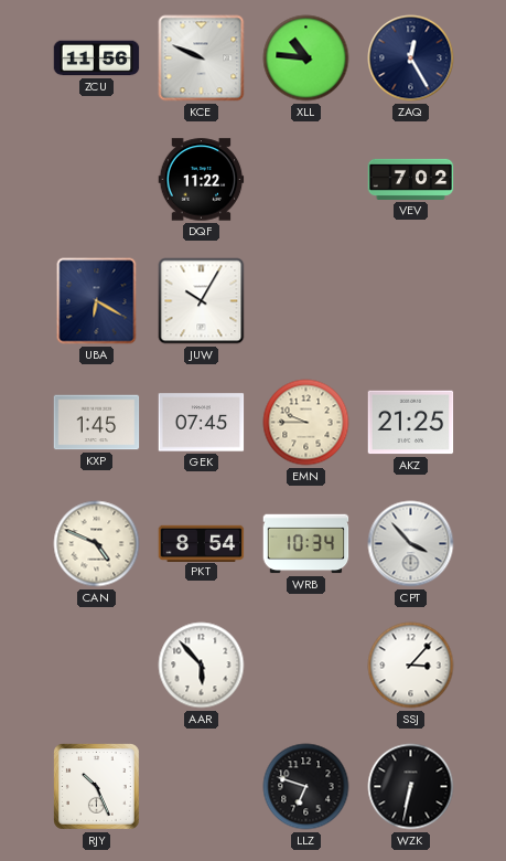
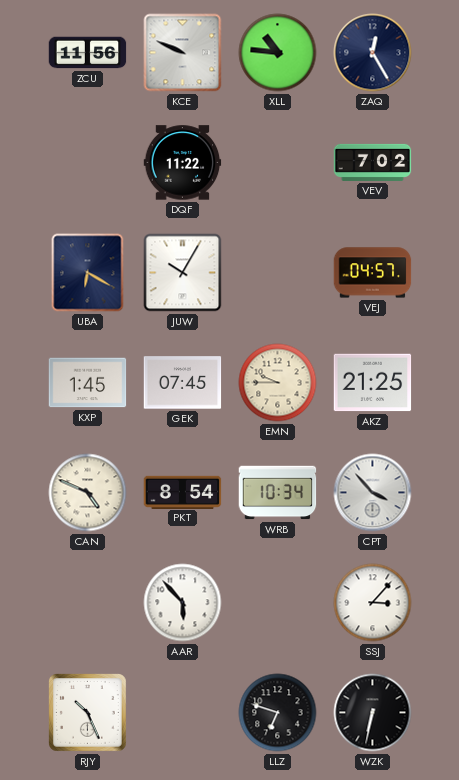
VEJ: none -> 04:57 (373, 273)
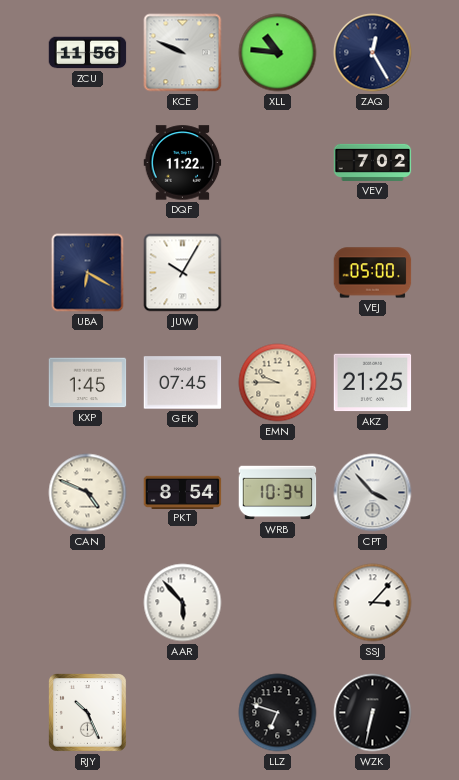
VEJ: 04:57 -> 05:00 (373, 273)
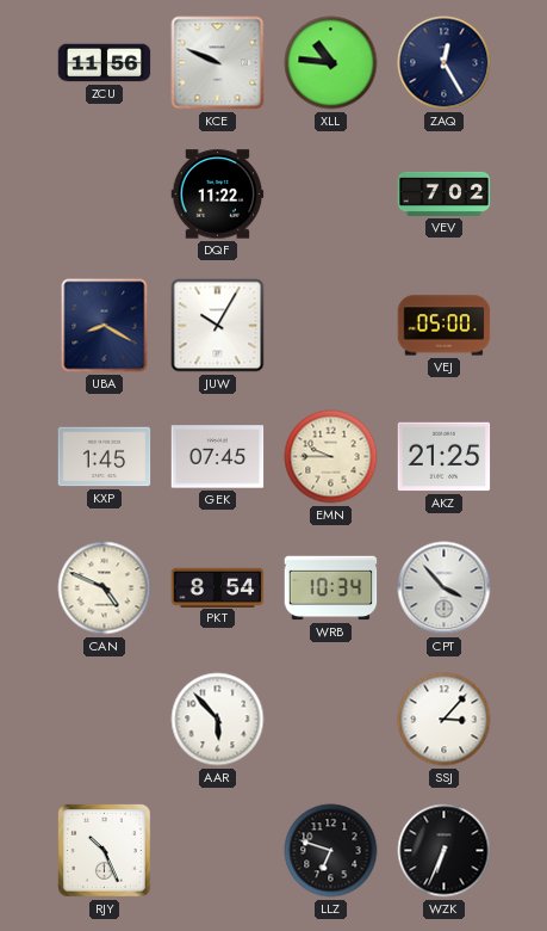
UBA: 6:20 -> 8:20 (105, 326)
WZK: 6:32 -> 6:34 (445, 851)
